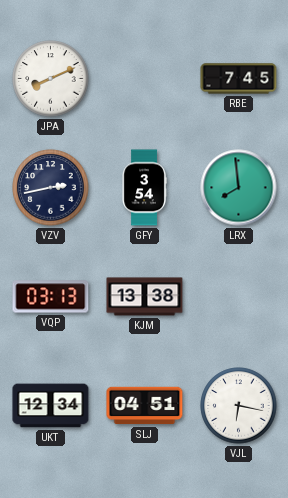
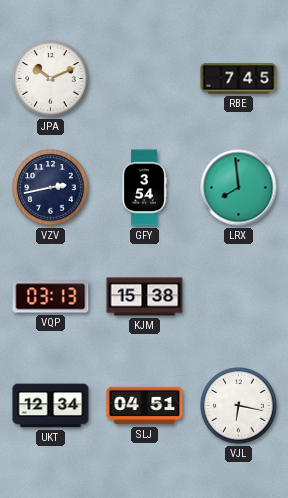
JPA: 8:11 -> 10:11 (51, 79)
KJM: 13:38 -> 15:38 (145, 297)
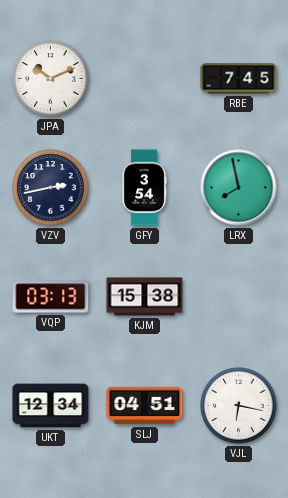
LRX: 7:59 -> 7:58 (239, 188)
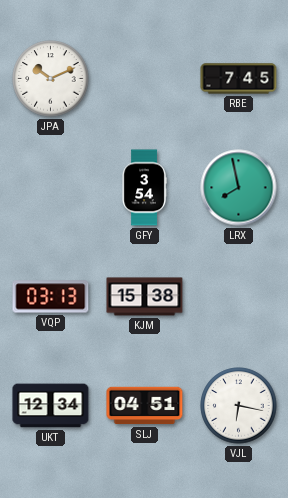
VZV: 2:43 -> none (51, 188)
